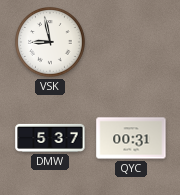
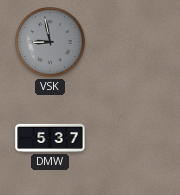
VSK dial: white -> grey (51, 43)
QYC: 00:31 -> none (131, 138)
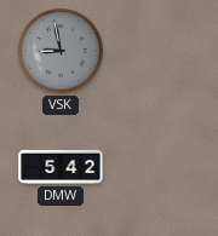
DMW: 5:37 -> 5:42 (61, 167)
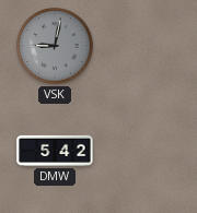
VSK: 8:58 -> 9:02 (56, 47)
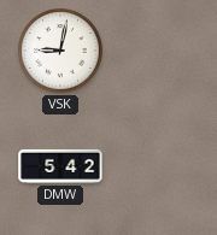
VSK dial: grey -> white (61, 52)
